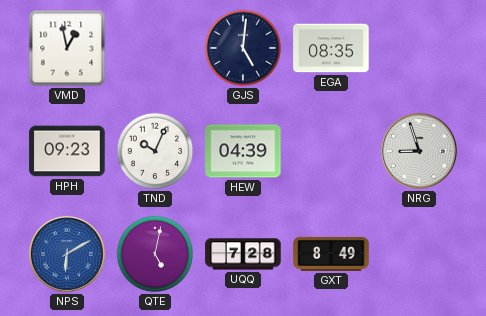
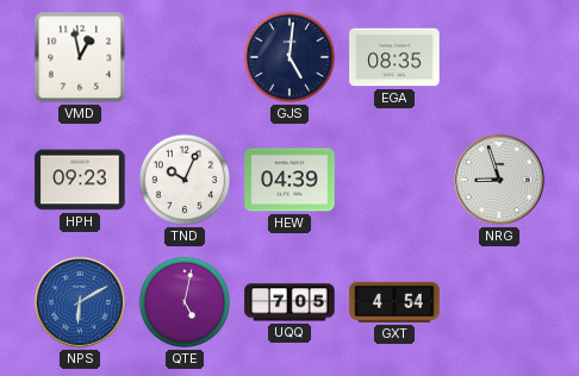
UQQ: 7:28 -> 7:05 (289, 302)
GXT: 8:49 -> 4:54 (394, 302)
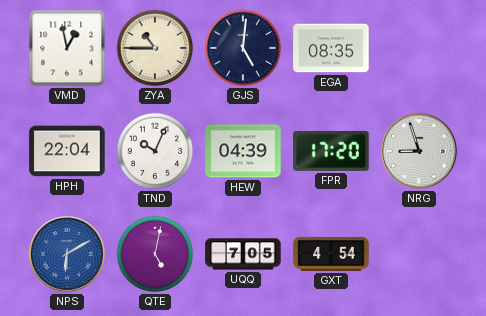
ZYA: none -> 10:45 (155, 48)
HPH: 09:23 -> 22:04 (67, 151)
FPR: none -> 17:20 (331, 151)
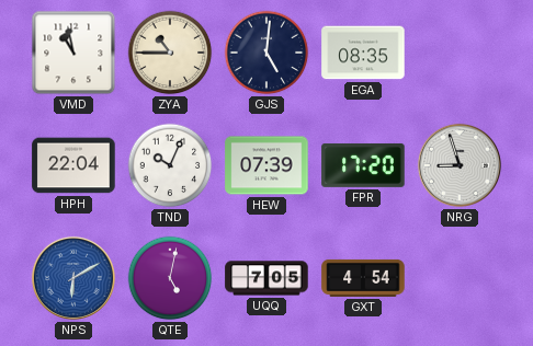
VMD: 12:58 -> 10:58 (73, 53)
HEW: 04:39 -> 07:39 (266, 165)
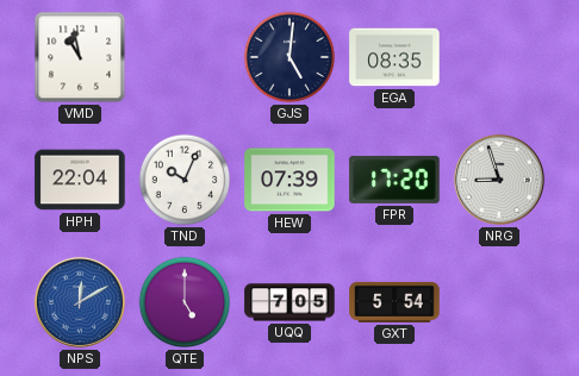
ZYA: 10:45 -> none (170, 53)
NPS: 6:10 -> 12:10 (80, 302)
QTE: 5:02 -> 5:00 (185, 302)
GXT: 4:54 -> 5:54 (394, 302)
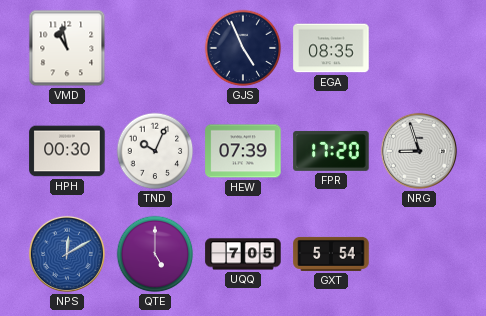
GJS: 5:01 -> 4:56 (243, 48)
HPH: 22:04 -> 00:30 (67, 151)
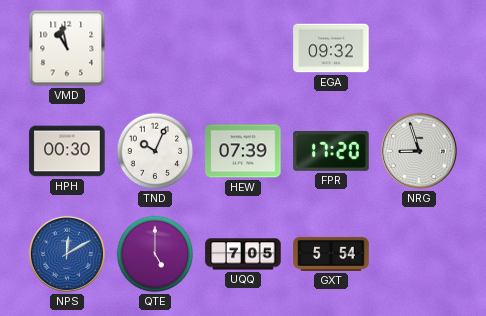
GJS: 4:56 -> none (243, 48)
EGA: 08:35 -> 09:32 (331, 48)
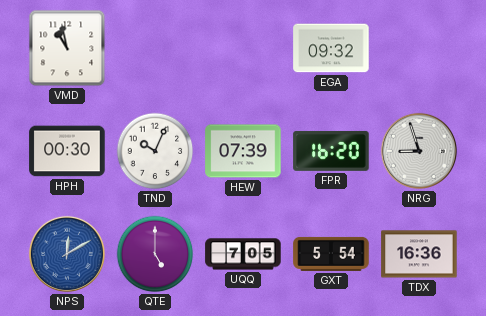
FPR: 17:20 -> 16:20 (331, 151)
TDX: none -> 16:36 (419, 254)
